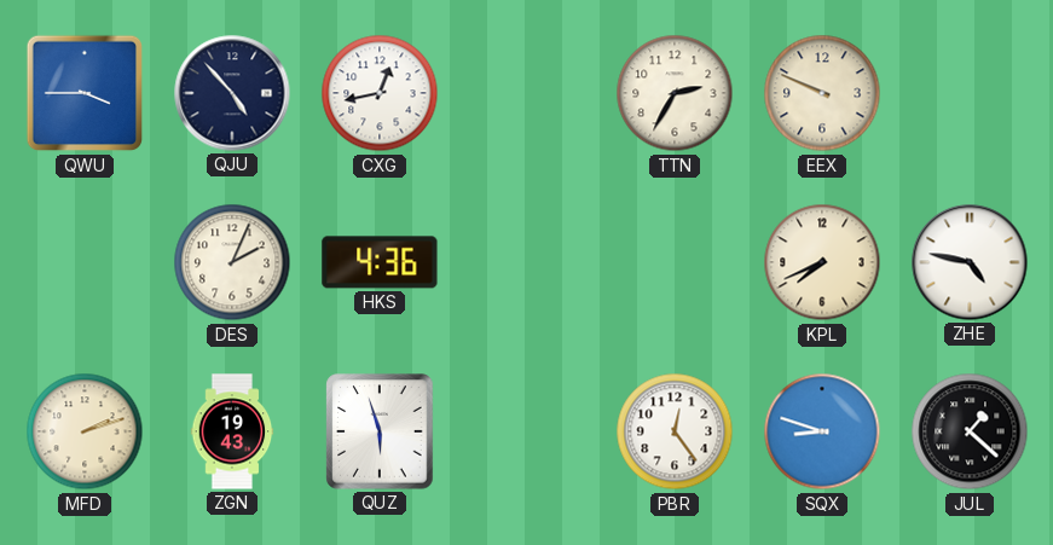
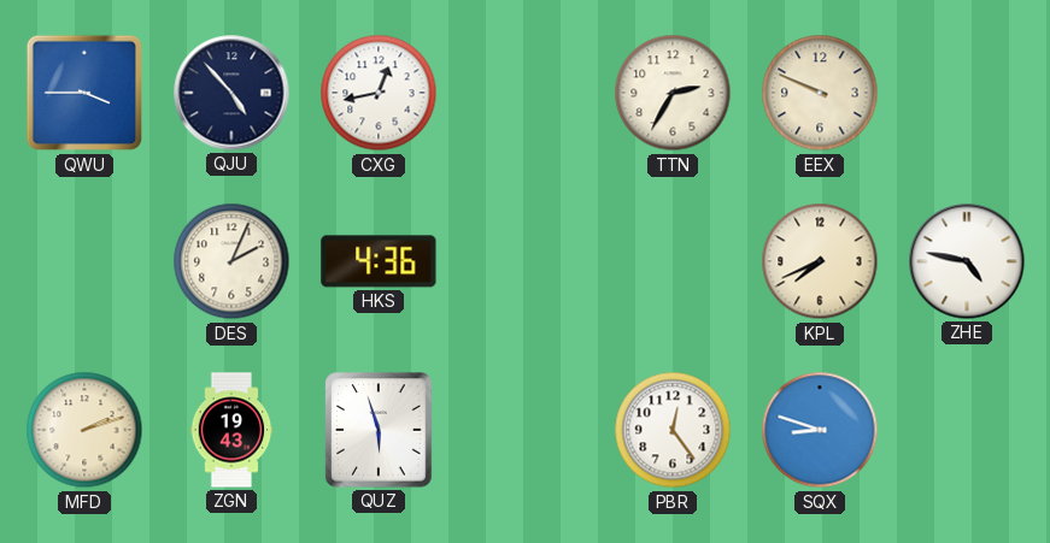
JUL: 1:22 -> none (970, 431)
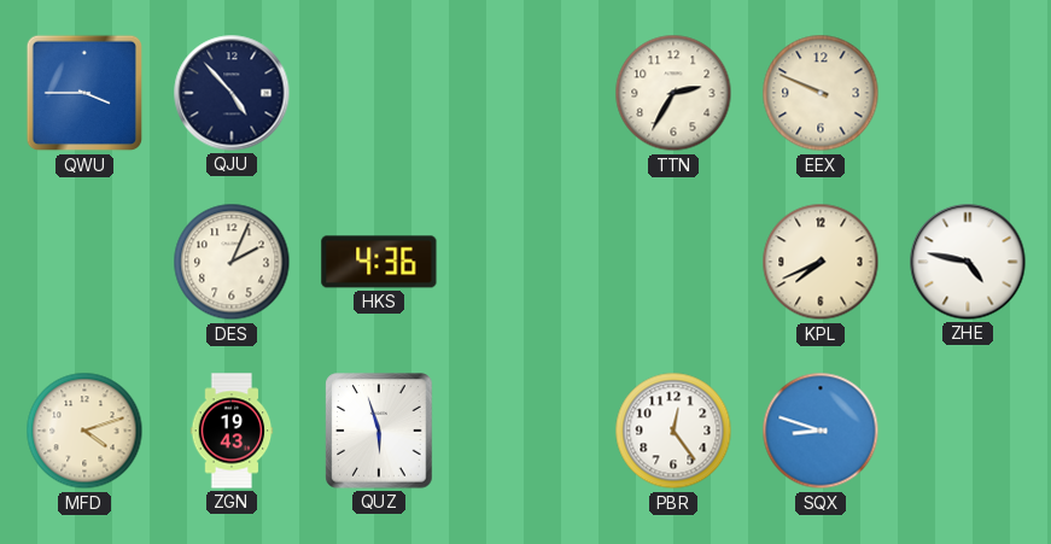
CXG: 12:43 -> none (379, 93)
MFD: 2:12 -> 4:12 (84, 431)
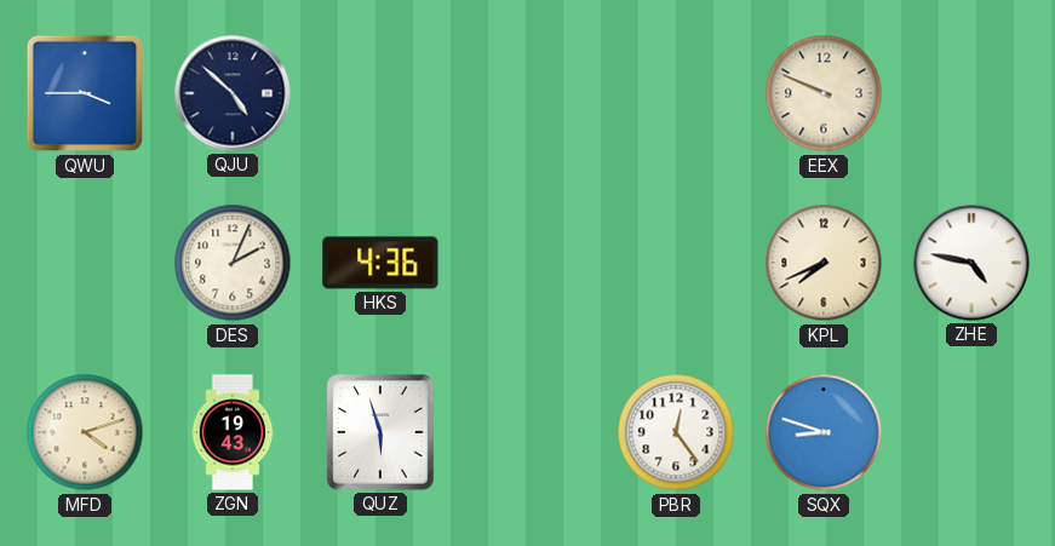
QJU: 4:53 -> 4:52 (233, 93)
TTN: 2:35 -> none (673, 93)
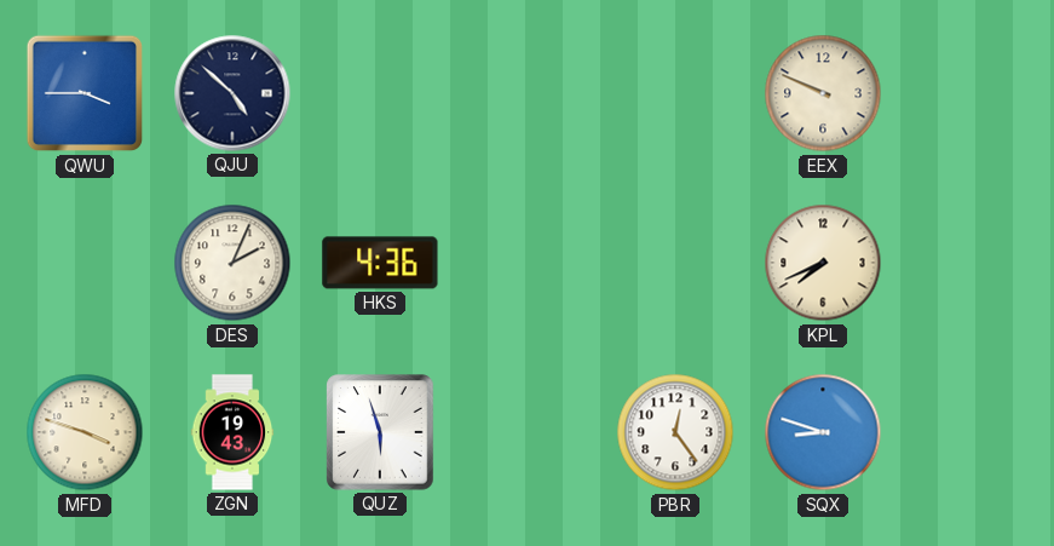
ZHE: 4:47 -> none (971, 263)
MFD: 4:12 -> 3:48 (85, 432)
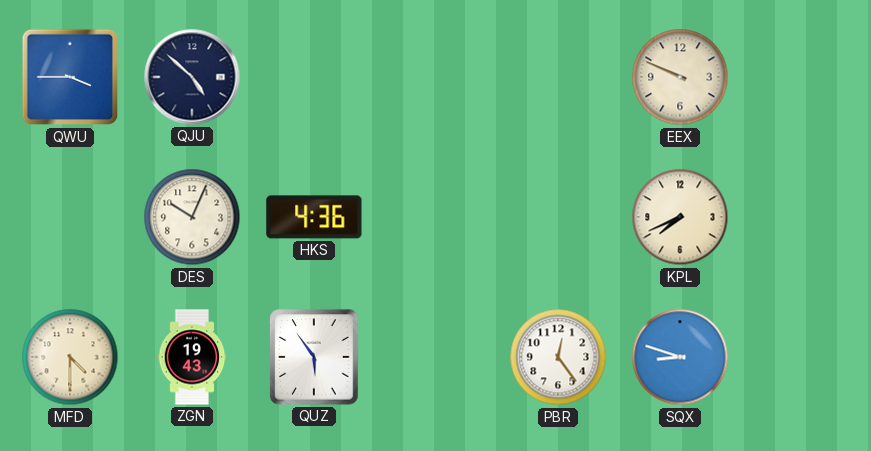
DES: 2:04 -> 10:04 (192, 217)
MFD: 3:48 -> 4:30 (70, 357)
QUZ: 5:57 -> 5:54 (314, 357)
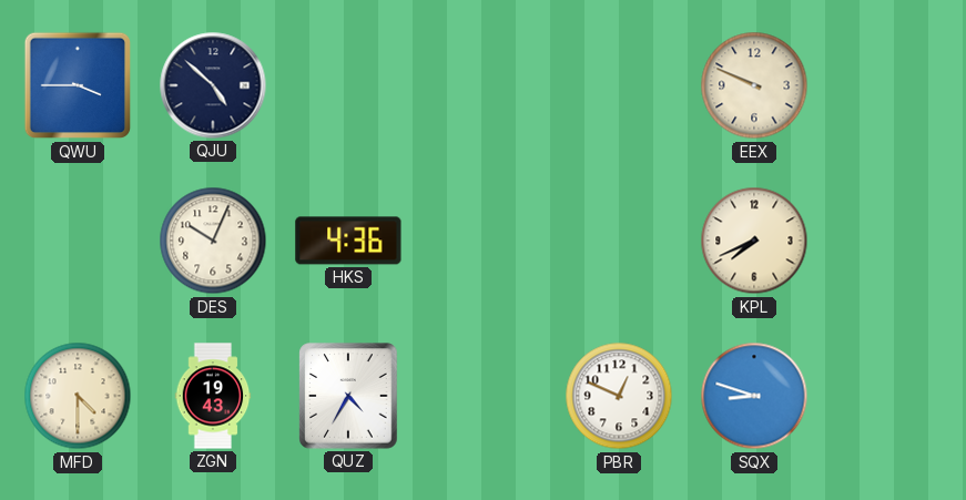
QUZ: 5:54 -> 4:35 (348, 396)
PBR: 12:24 -> 12:49 (619, 396)
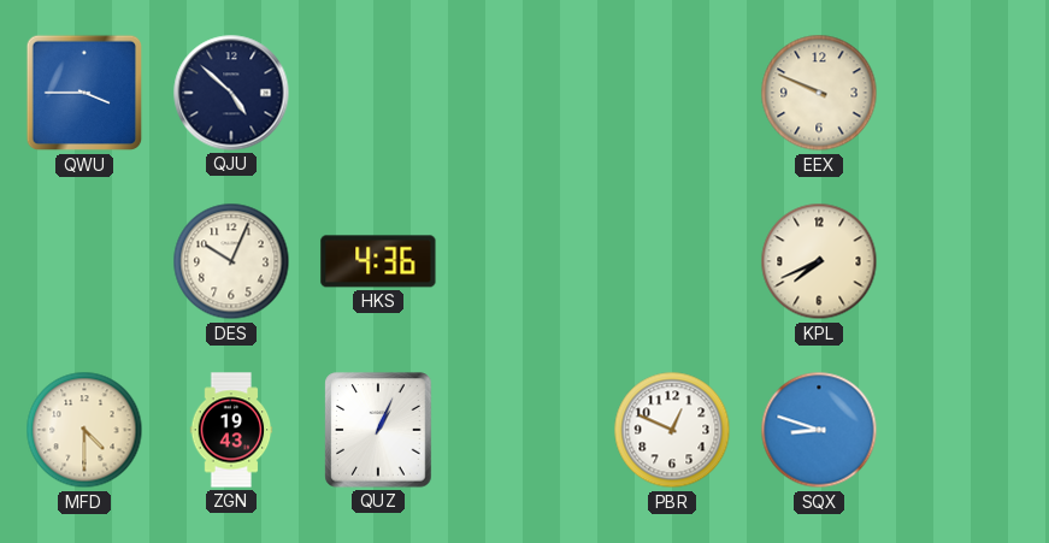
QUZ: 4:35 -> 1:04 (378, 430)
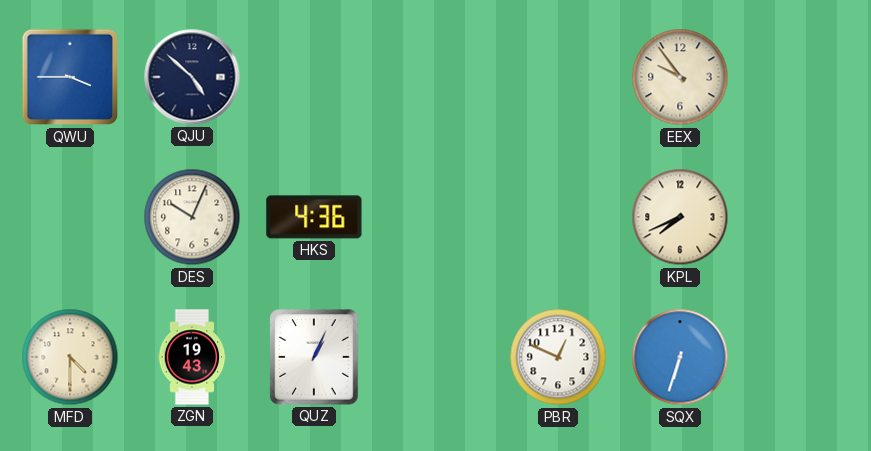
EEX: 9:49 -> 9:54 (680, 77)
SQX: 8:48 -> 6:33 (680, 357)
